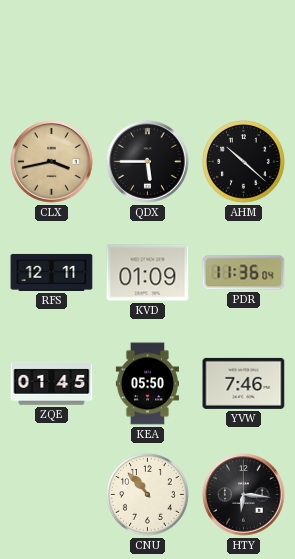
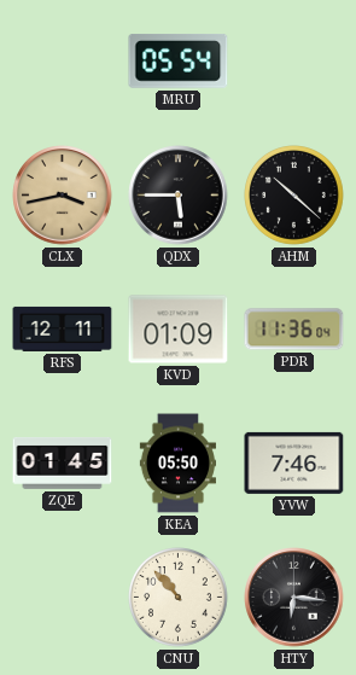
MRU: none -> 05:54 (179, 62)
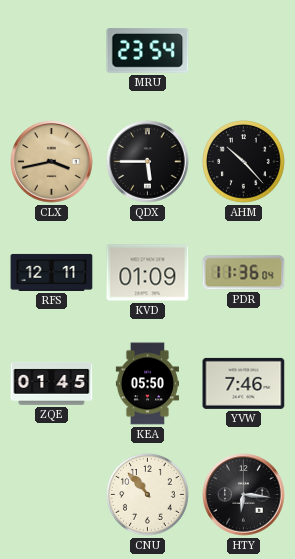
MRU: 05:54 -> 23:54 (148, 51)
AHM: 10:22 -> 10:23 (244, 162)
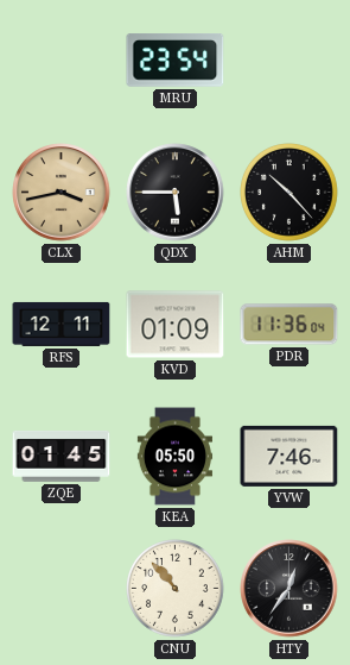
HTY: 6:16 -> 12:36 (289, 589)
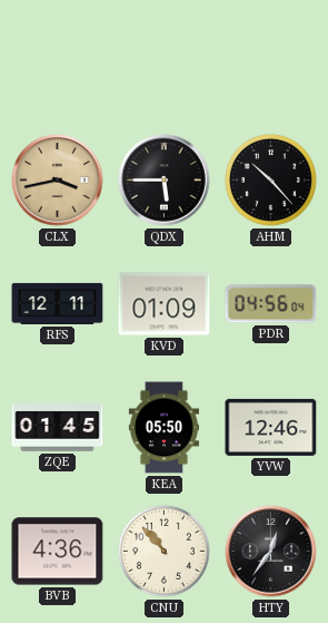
MRU: 23:54 -> none (176, 61)
PDR: 11:36 -> 04:56 (271, 304)
YVW: 7:46 -> 12:46 (271, 427)
BVB: none -> 4:36 (58, 552)
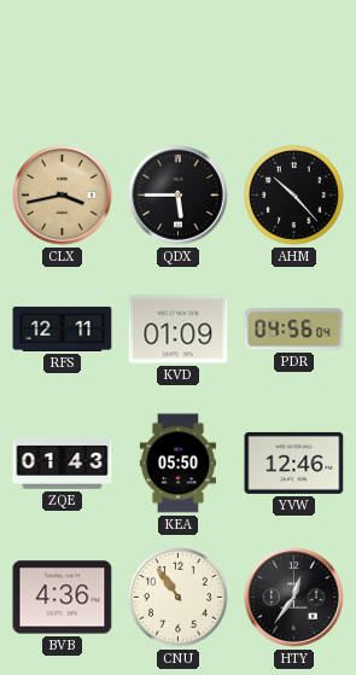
ZQE: 01:45 -> 01:43 (63, 462)
CNU: 10:53 -> 10:54 (179, 598)
